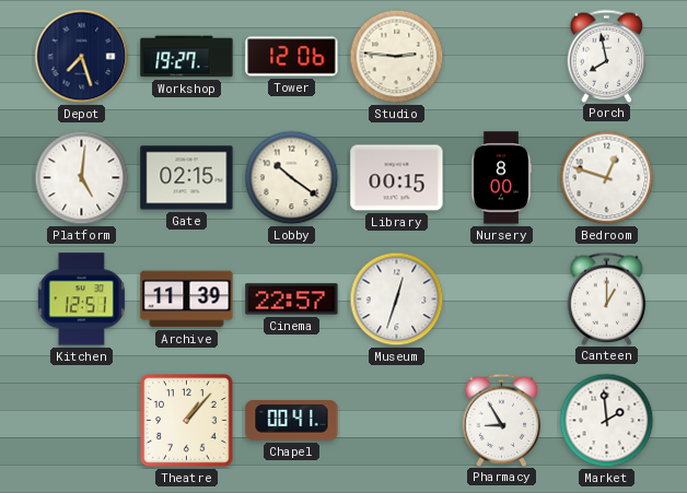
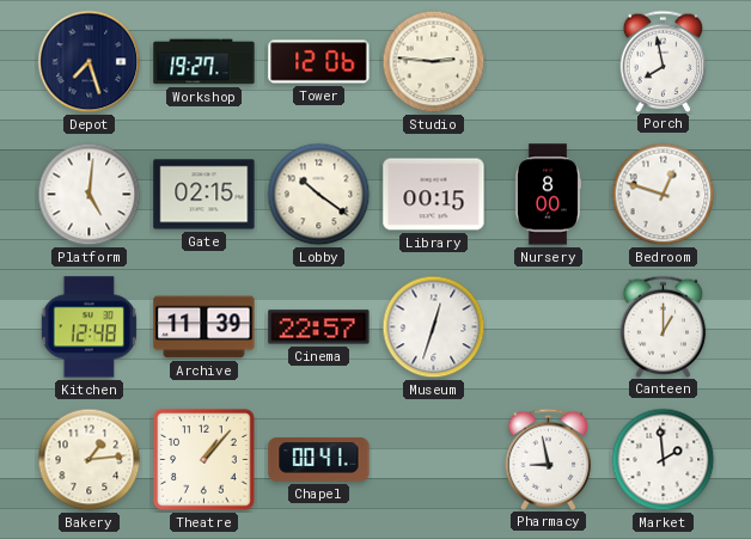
Kitchen: 12:51 -> 12:48 (88, 327)
Bakery: none -> 1:14 (90, 460)
Pharmacy: 8:55 -> 8:58 (549, 459)
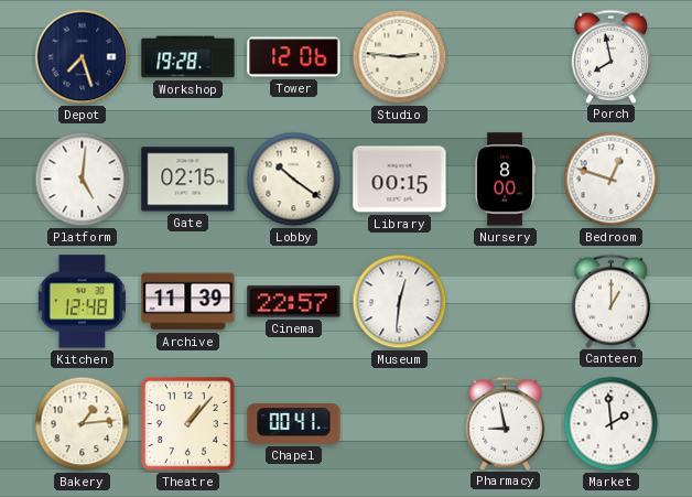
Workshop: 19:27 -> 19:28 (188, 57)
Museum: 12:33 -> 12:31 (400, 302)
